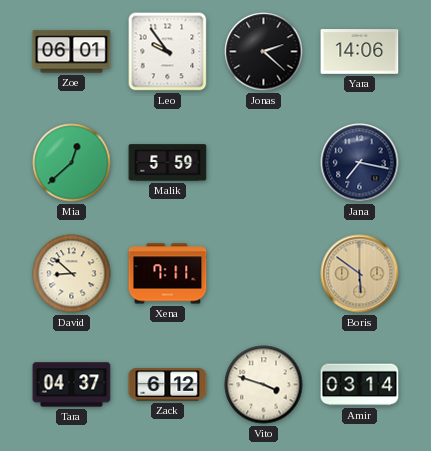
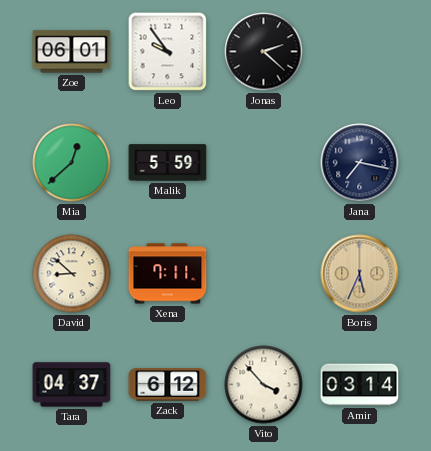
Yara: 14:06 -> none (360, 52)
Boris: 5:51 -> 5:34 (360, 274)
Vito: 3:48 -> 3:53 (264, 385)
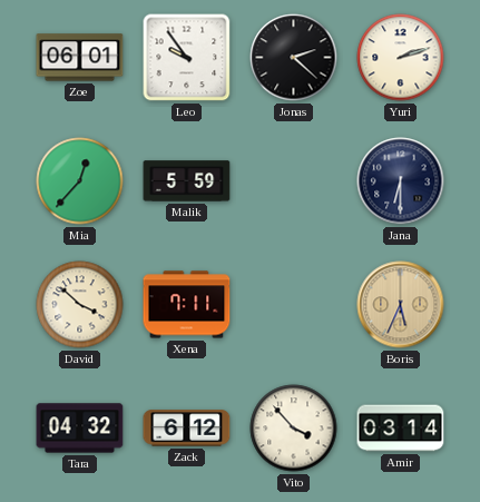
Yuri: none -> 2:12 (401, 58)
Mia: 12:38 -> 12:37 (80, 181)
Jana: 7:17 -> 6:30 (401, 181)
David: 8:52 -> 3:52 (80, 305)
Tara: 04:37 -> 04:32 (80, 429)
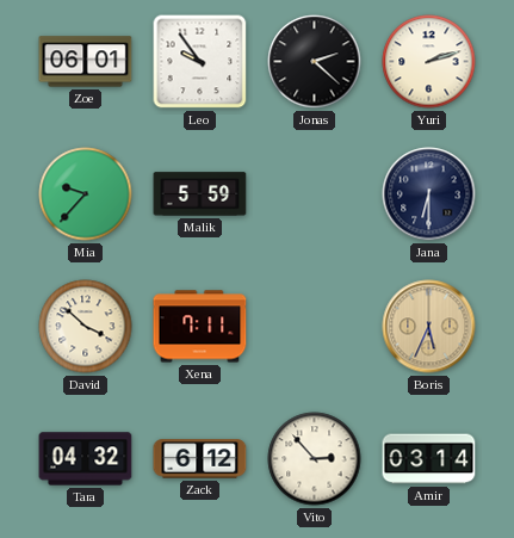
Mia: 12:37 -> 9:37 (86, 194)
Vito: 3:53 -> 2:53 (315, 459)
